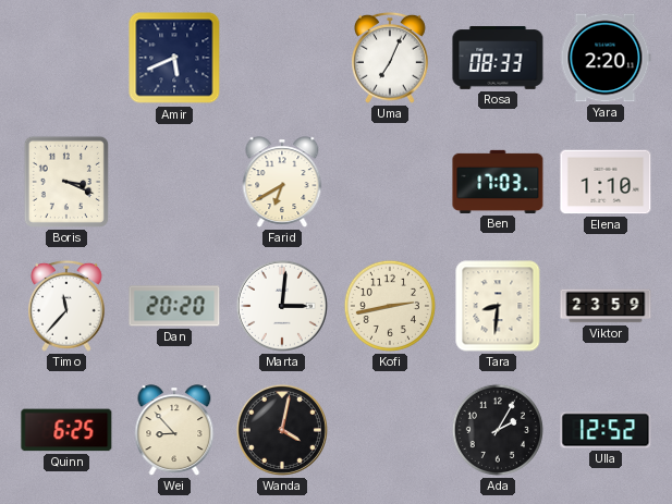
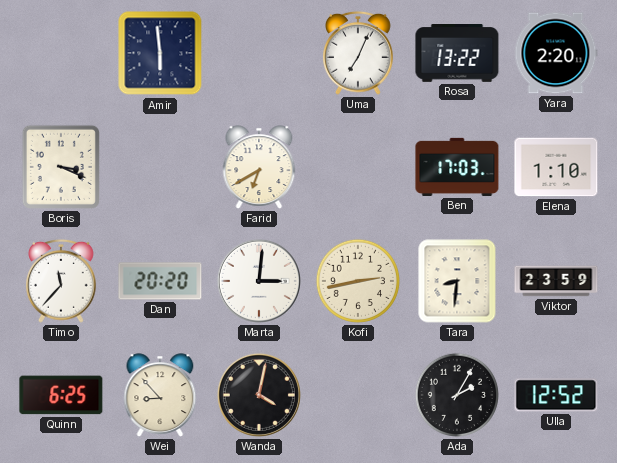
Amir: 5:41 -> 5:59 (160, 53)
Rosa: 08:33 -> 13:22 (457, 54)
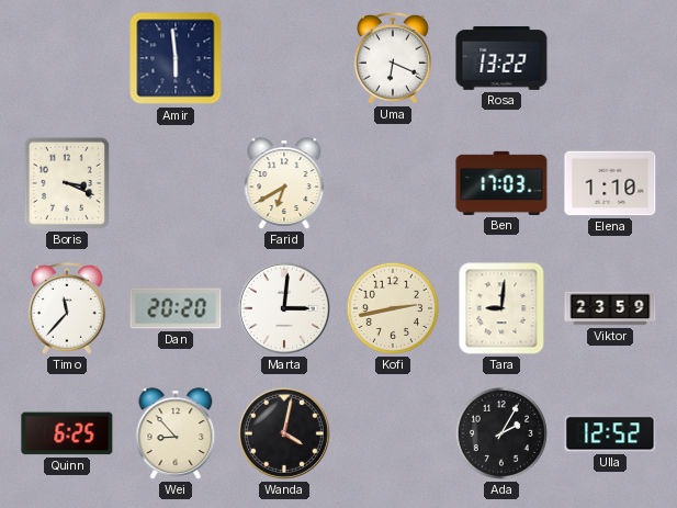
Uma: 7:04 -> 6:19 (394, 58)
Yara: 2:20 -> none (556, 53)
Tara: 8:31 -> 9:01 (501, 308)
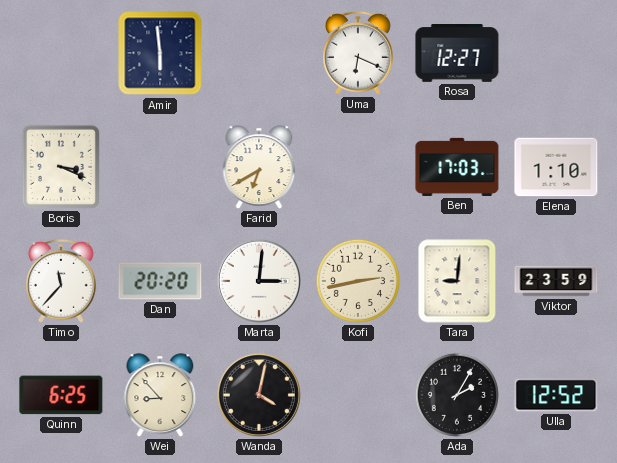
Rosa: 13:22 -> 12:27 (457, 54)
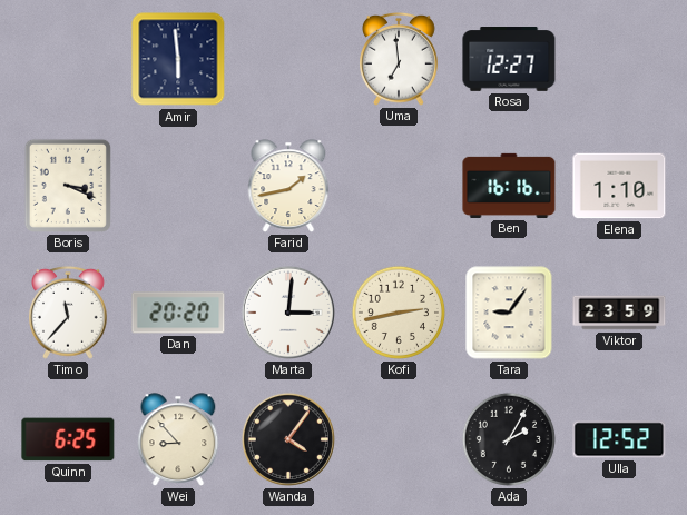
Uma: 6:19 -> 6:59 (400, 59)
Farid: 6:40 -> 1:43 (288, 186)
Ben: 17:03 -> 16:16 (509, 186)
Tara: 9:01 -> 9:06 (509, 313)
Wanda: 4:02 -> 4:06 (288, 439)
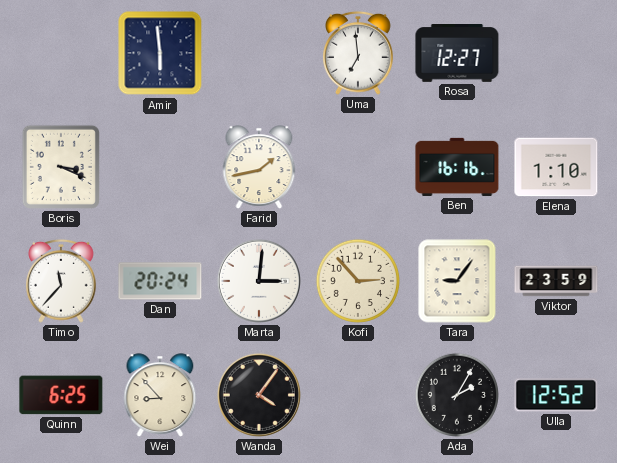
Dan: 20:20 -> 20:24 (160, 281)
Kofi: 2:43 -> 2:53 (358, 281)
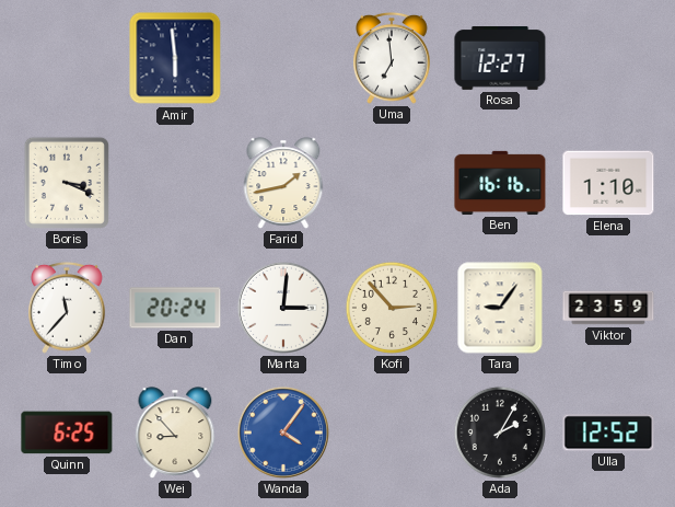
Wanda dial: black -> blue (283, 433)
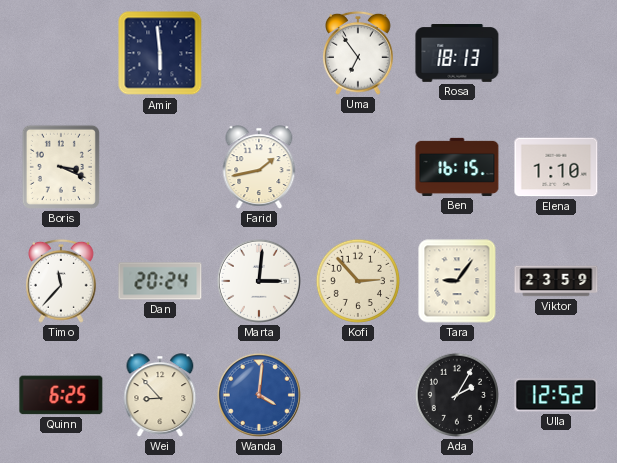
Uma: 6:59 -> 6:54 (359, 53)
Rosa: 12:27 -> 18:13 (457, 54)
Ben: 16:16 -> 16:15 (457, 167)
Wanda: 4:06 -> 4:01 (259, 395)
